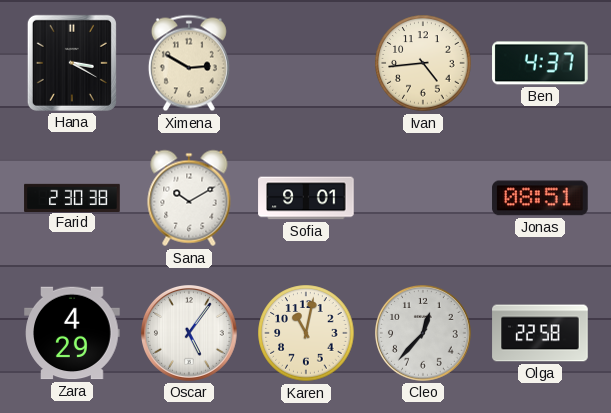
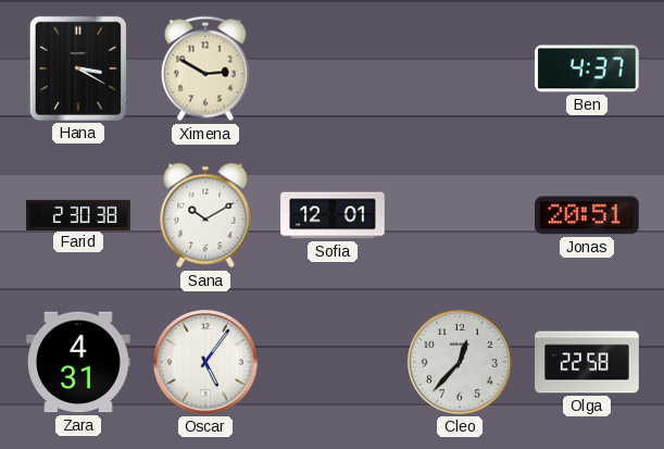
Ivan: 4:44 -> none (423, 63)
Sofia: 9:01 -> 12:01 (333, 215)
Jonas: 08:51 -> 20:51 (587, 215)
Zara: 4:29 -> 4:31 (78, 362)
Karen: 11:02 -> none (306, 333)
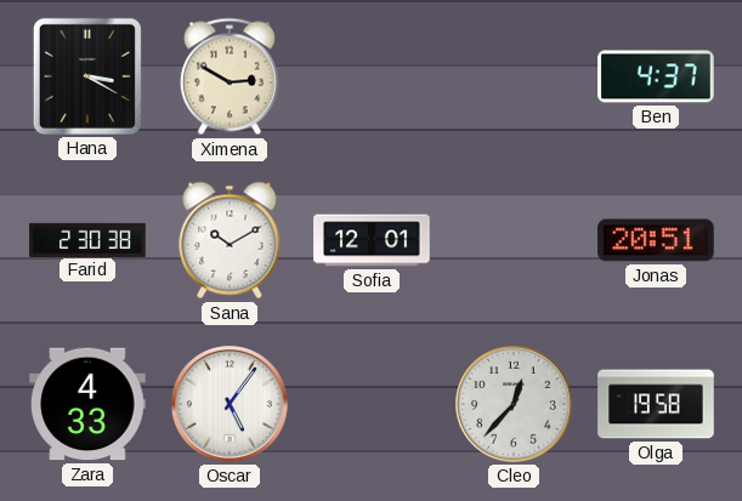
Zara: 4:31 -> 4:33 (87, 404)
Olga: 22:58 -> 19:58 (656, 404)
